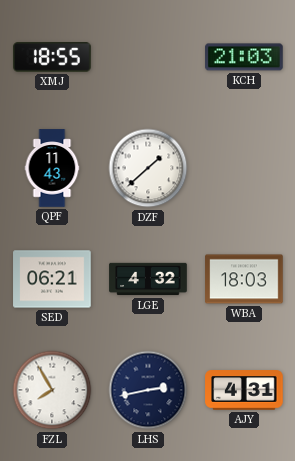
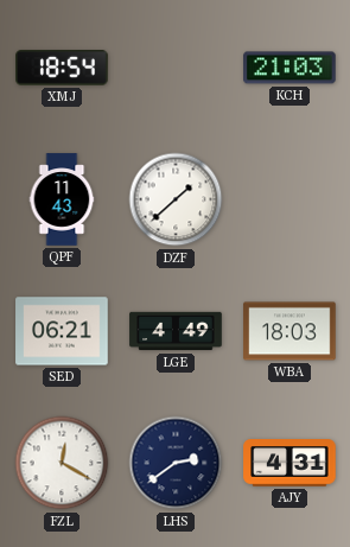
XMJ: 18:55 -> 18:54 (62, 68)
LGE: 4:32 -> 4:49 (176, 331)
FZL: 7:55 -> 12:20 (62, 463)
LHS: 2:43 -> 2:39 (176, 463)
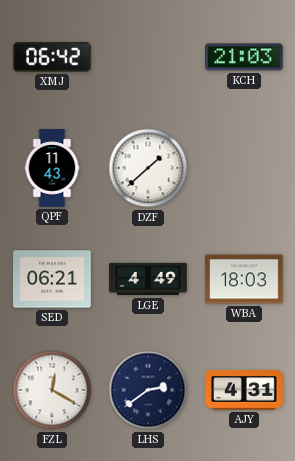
XMJ: 18:54 -> 06:42 (52, 57)
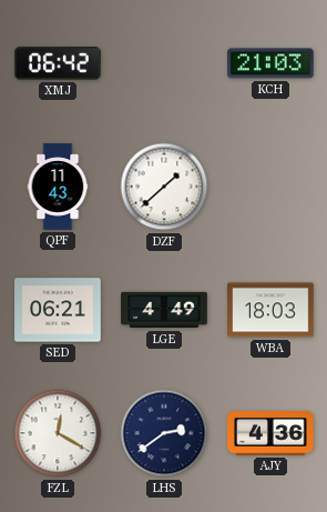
AJY: 4:31 -> 4:36 (270, 433)
